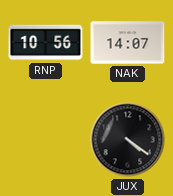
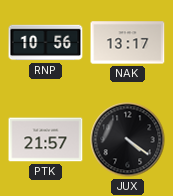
NAK: 14:07 -> 13:17 (128, 43)
PTK: none -> 21:57 (46, 140)
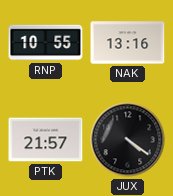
RNP: 10:56 -> 10:55 (46, 43)
NAK: 13:17 -> 13:16 (128, 43)
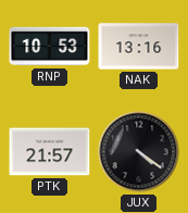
RNP: 10:55 -> 10:53 (50, 47)
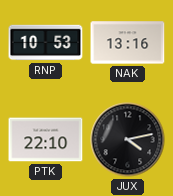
PTK: 21:57 -> 22:10 (46, 140)
JUX: 4:21 -> 4:13 (128, 140)
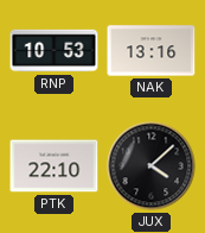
JUX: 4:13 -> 4:08 (152, 166)
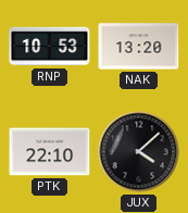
NAK: 13:16 -> 13:20 (139, 47)
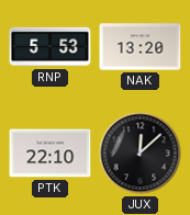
RNP: 10:53 -> 5:53 (51, 47)
JUX: 4:08 -> 12:08 (141, 154)
